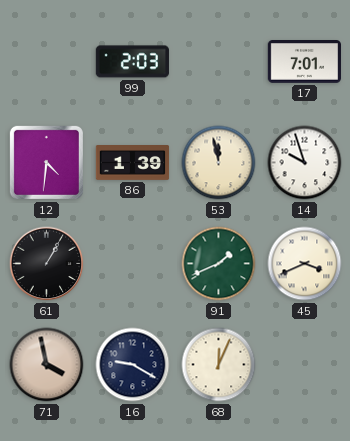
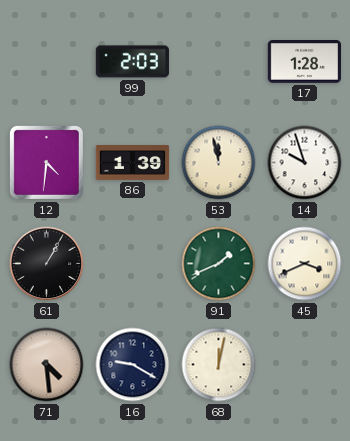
17: 7:01 -> 1:28 (304, 62)
71: 3:58 -> 4:29 (47, 365)
68: 12:04 -> 12:02 (219, 365)
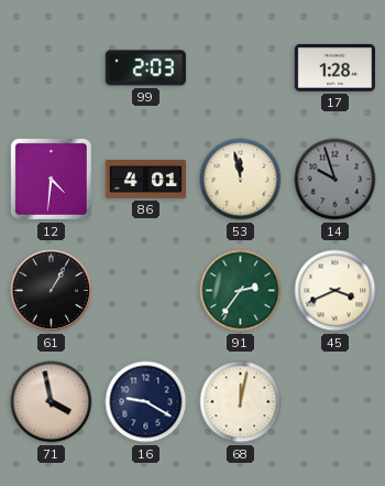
86: 1:39 -> 4:01 (146, 180)
14 dial: white -> grey (335, 180)
91: 1:41 -> 2:36 (241, 291)
71: 4:29 -> 3:58 (52, 402)
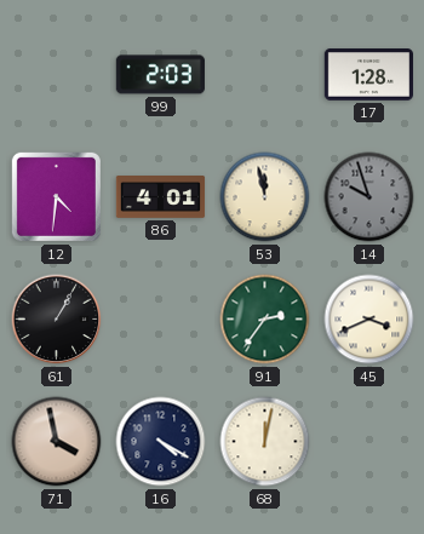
16: 9:20 -> 4:20 (161, 442)
